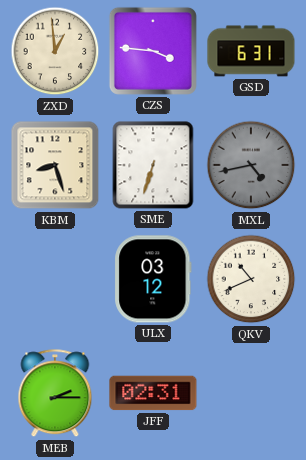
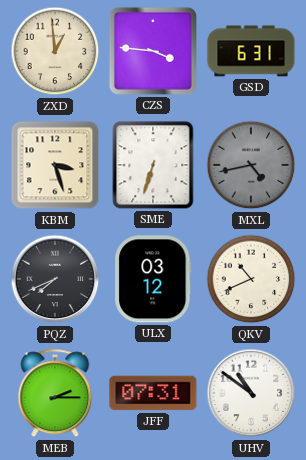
KBM: 8:27 -> 3:27 (55, 165)
PQZ: none -> 7:41 (55, 279)
JFF: 02:31 -> 07:31 (153, 393)
UHV: none -> 10:51 (251, 393)
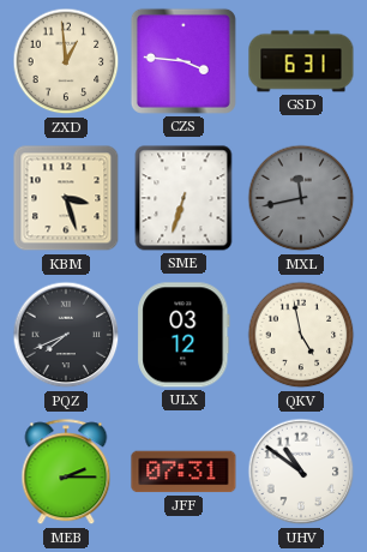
MXL: 4:43 -> 11:43 (301, 198)
QKV: 10:41 -> 4:58 (301, 335)
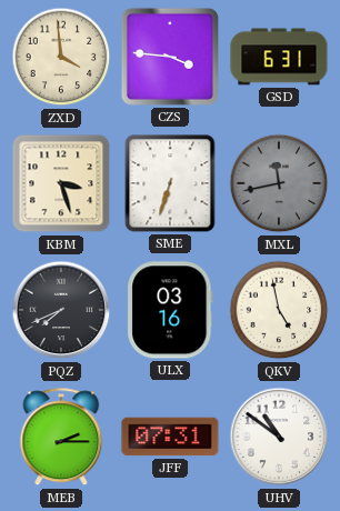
ZXD: 12:59 -> 3:59 (61, 57)
ULX: 03:12 -> 03:16 (170, 310)
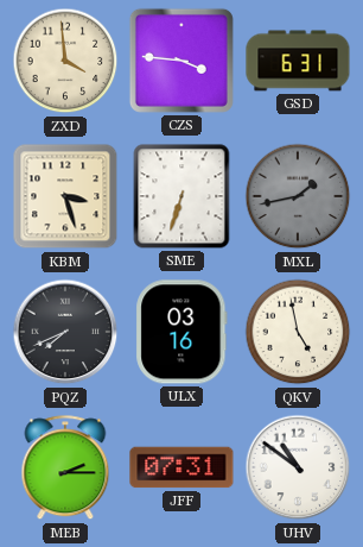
MXL: 11:43 -> 1:43 (298, 196)
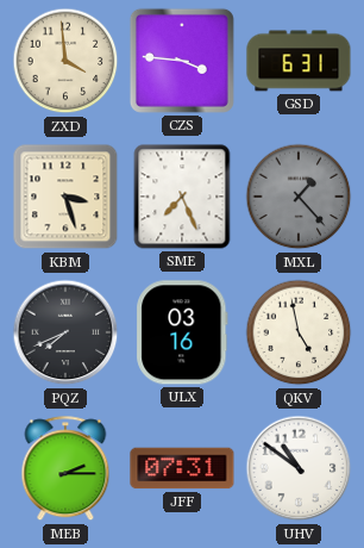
SME: 6:33 -> 7:26 (182, 197)
MXL: 1:43 -> 1:23 (299, 197)
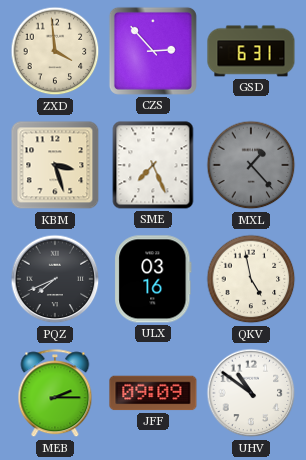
CZS: 3:46 -> 2:53 (153, 51)
JFF: 07:31 -> 09:09 (153, 393)
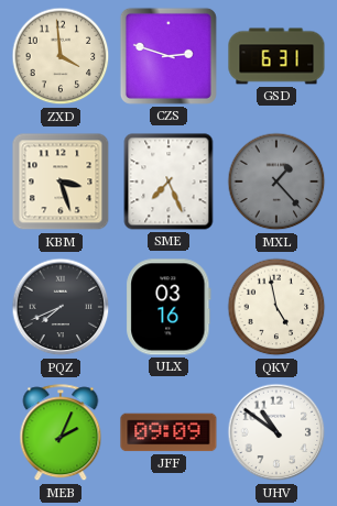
CZS: 2:53 -> 2:48 (168, 56)
MEB: 2:15 -> 2:04 (61, 433)
